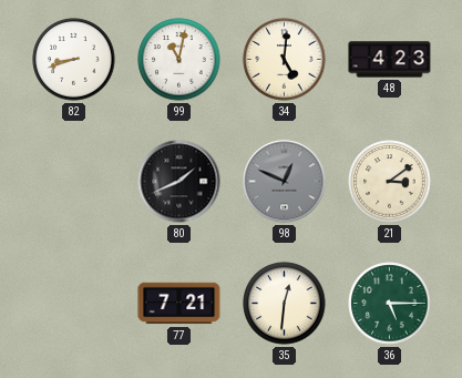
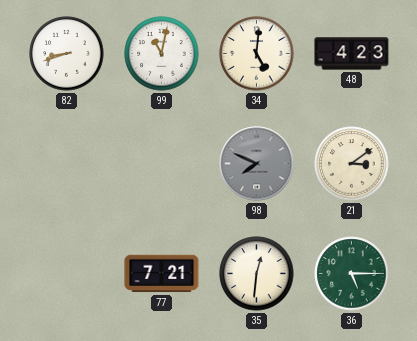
80: 1:41 -> none (179, 182)
98: 12:49 -> 7:49 (257, 164)
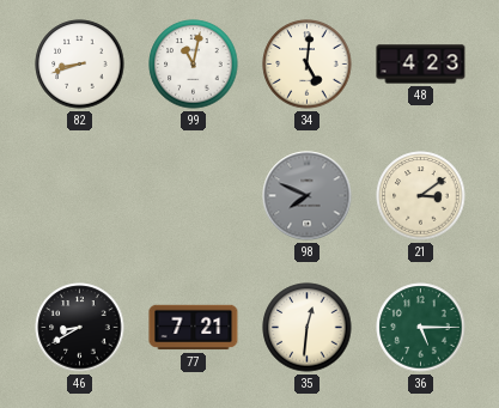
46: none -> 8:40 (80, 328)
